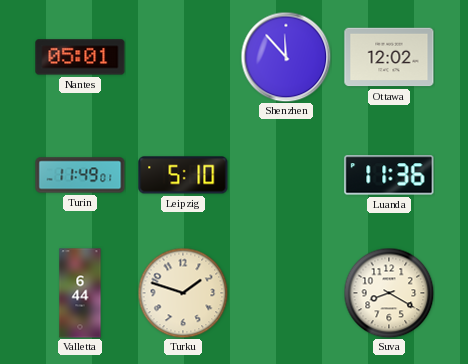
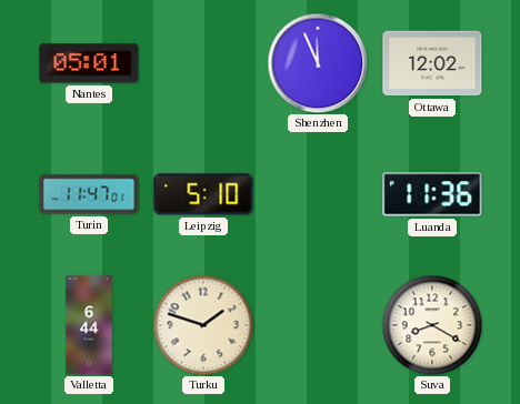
Shenzhen: 11:53 -> 11:56 (318, 63)
Turin: 11:49 -> 11:47 (89, 194)
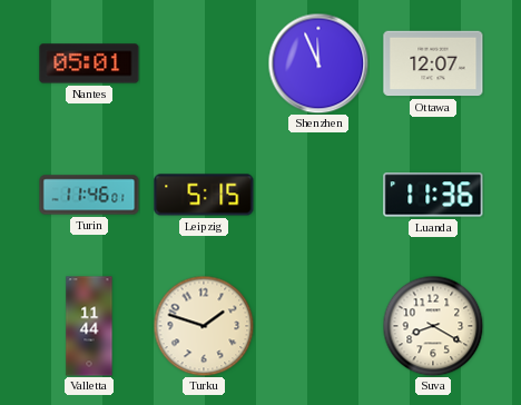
Ottawa: 12:02 -> 12:07 (433, 63)
Turin: 11:47 -> 11:46 (89, 195)
Leipzig: 5:10 -> 5:15 (204, 195)
Valletta: 6:44 -> 11:44 (89, 326)
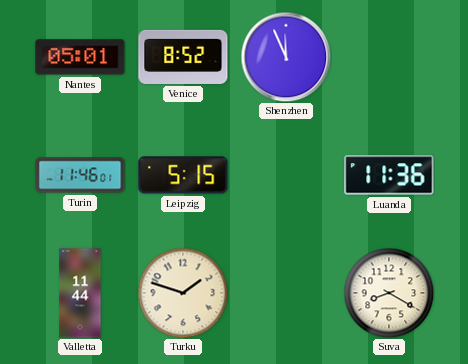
Venice: none -> 8:52 (183, 57)
Ottawa: 12:07 -> none (433, 63)
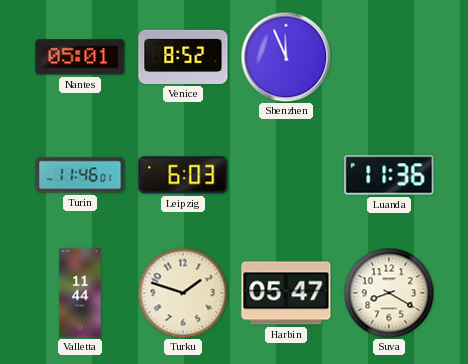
Leipzig: 5:15 -> 6:03 (183, 175)
Harbin: none -> 05:47 (286, 293)
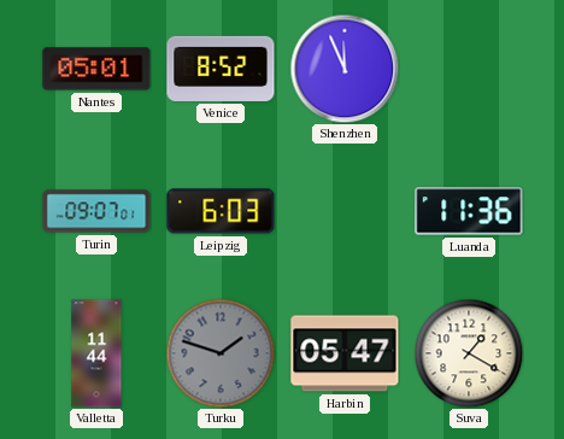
Turin: 11:46 -> 09:07 (96, 211)
Turku dial: cream -> grey (221, 353)
Suva: 8:20 -> 1:20 (469, 353)
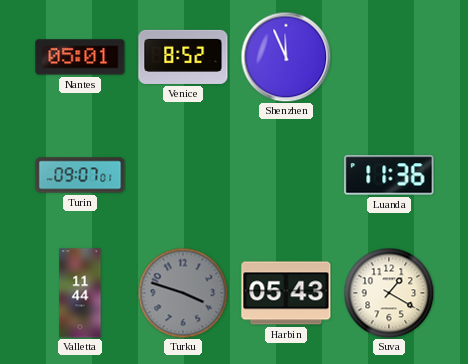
Leipzig: 6:03 -> none (221, 211)
Turku: 1:48 -> 3:48 (183, 293)
Harbin: 05:47 -> 05:43 (286, 293)
